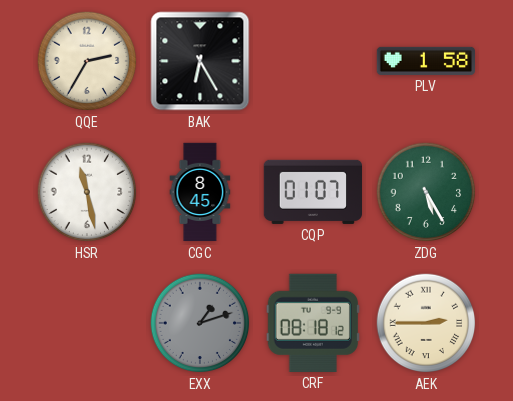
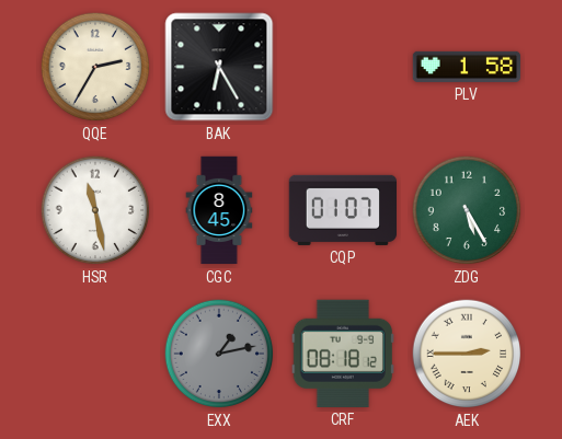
EXX: 1:12 -> 1:13 (219, 354)
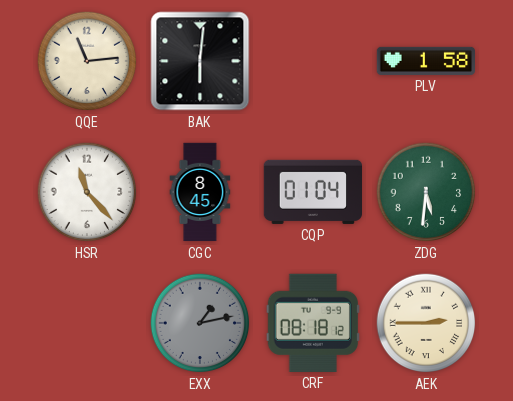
QQE: 2:35 -> 11:14 (87, 61)
BAK: 6:25 -> 6:01 (200, 61)
HSR: 11:28 -> 11:23 (87, 192)
CQP: 01:07 -> 01:04 (312, 192)
ZDG: 5:25 -> 5:31 (426, 192)
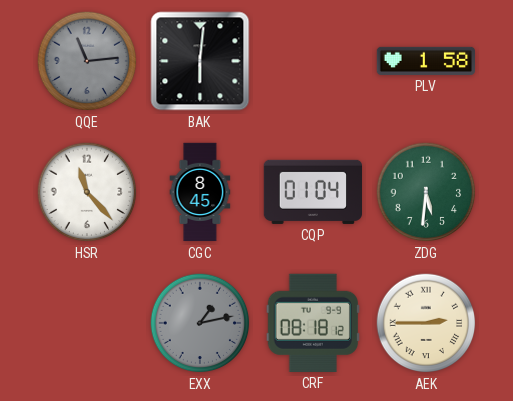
QQE dial: cream -> grey (87, 61)
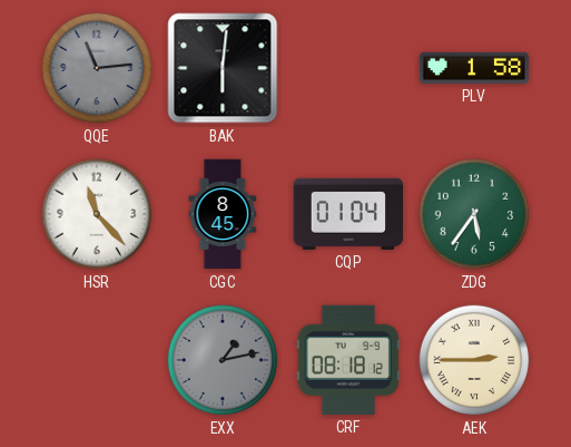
ZDG: 5:31 -> 5:36 (474, 214)
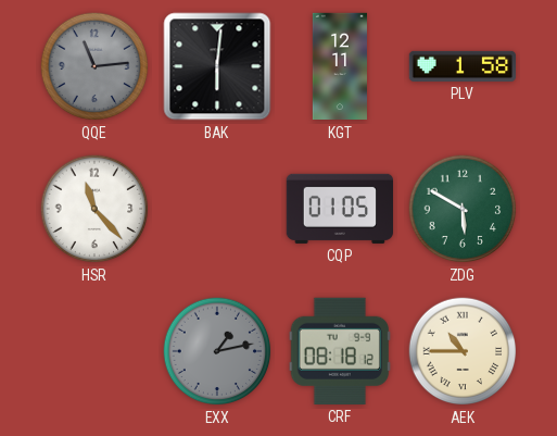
KGT: none -> 12:11 (340, 66)
CGC: 8:45 -> none (223, 214)
CQP: 01:04 -> 01:05 (339, 209)
ZDG: 5:36 -> 5:50 (463, 209)
AEK: 2:45 -> 10:45 (463, 351)
